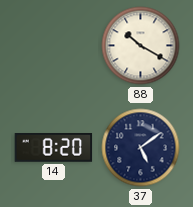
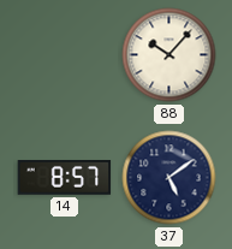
88: 10:20 -> 10:07 (169, 55)
14: 8:20 -> 8:57 (65, 178)
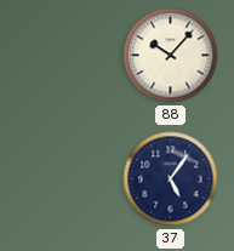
14: 8:57 -> none (65, 178)
37: 5:09 -> 5:06 (171, 179)
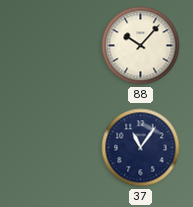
37: 5:06 -> 11:06 (141, 148)
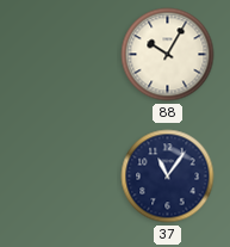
88: 10:07 -> 10:05 (168, 55)
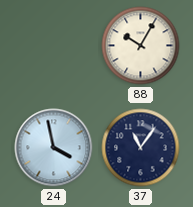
24: none -> 3:58 (54, 148)
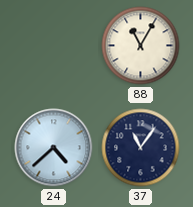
88: 10:05 -> 11:05 (141, 46)
24: 3:58 -> 4:38 (54, 148)
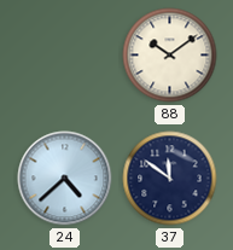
88: 11:05 -> 10:09 (170, 56)
37: 11:06 -> 11:51 (170, 179)
